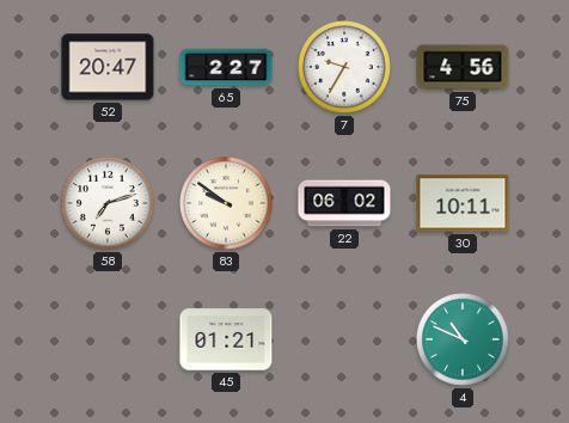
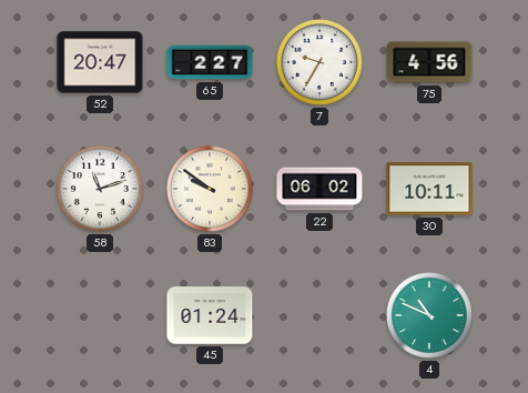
58: 7:12 -> 11:12 (101, 190)
45: 01:21 -> 01:24 (210, 315)
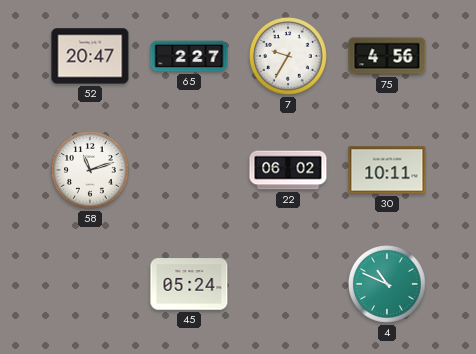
83: 9:51 -> none (211, 190)
45: 01:24 -> 05:24 (189, 284)
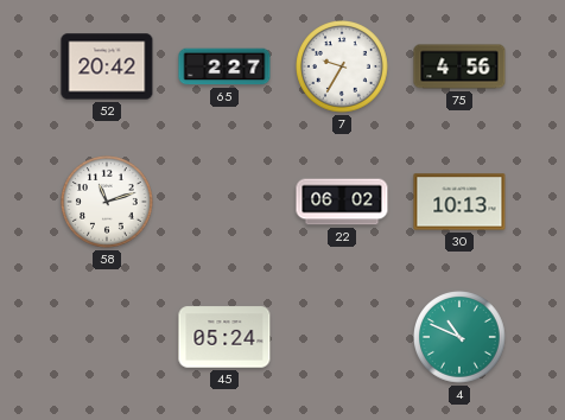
52: 20:47 -> 20:42 (107, 66)
30: 10:11 -> 10:13 (459, 202)
